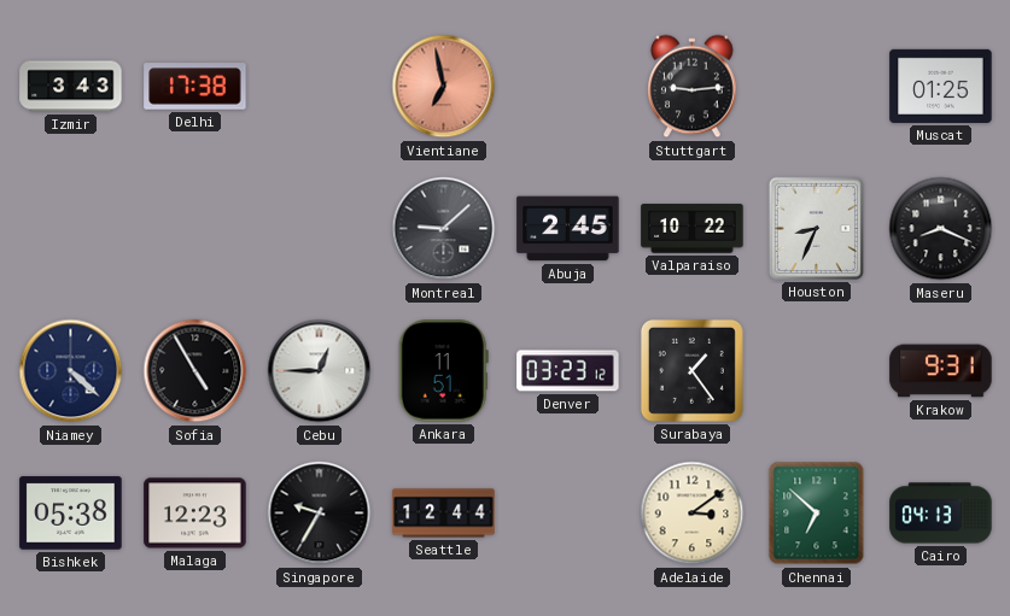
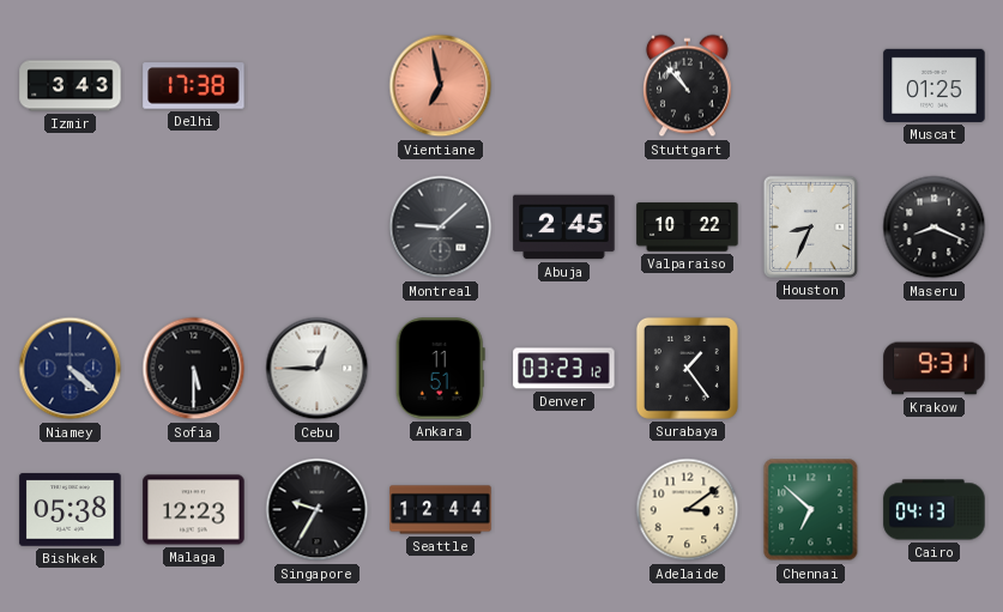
Stuttgart: 9:14 -> 10:53 (688, 86)
Sofia: 4:55 -> 5:30 (194, 369)
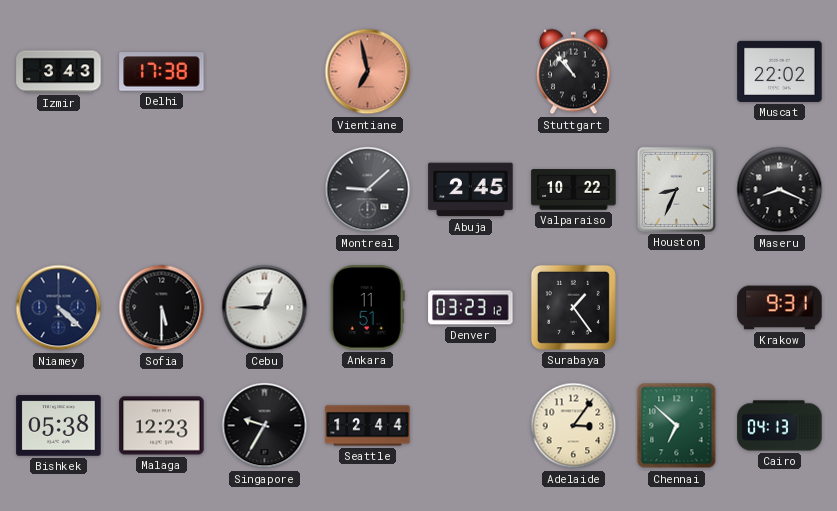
Muscat: 01:25 -> 22:02 (780, 71)
Adelaide: 3:09 -> 3:06 (574, 426)
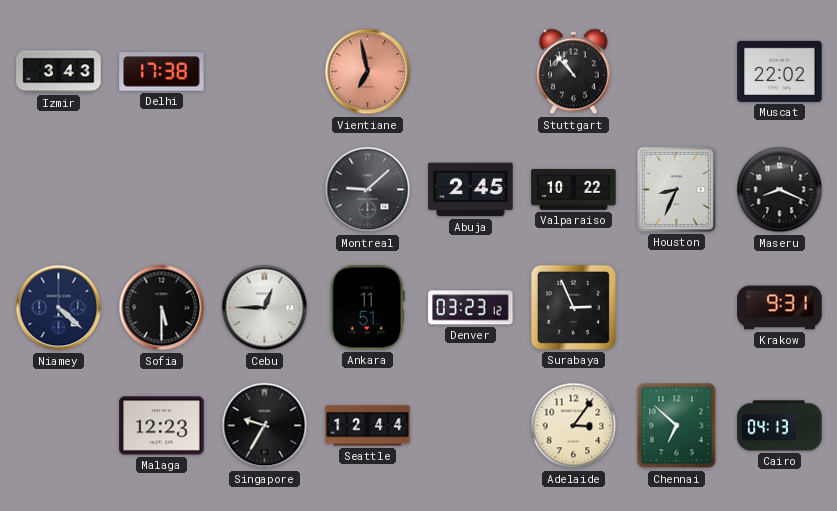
Surabaya: 1:24 -> 2:56 (573, 307)
Bishkek: 05:38 -> none (59, 426)
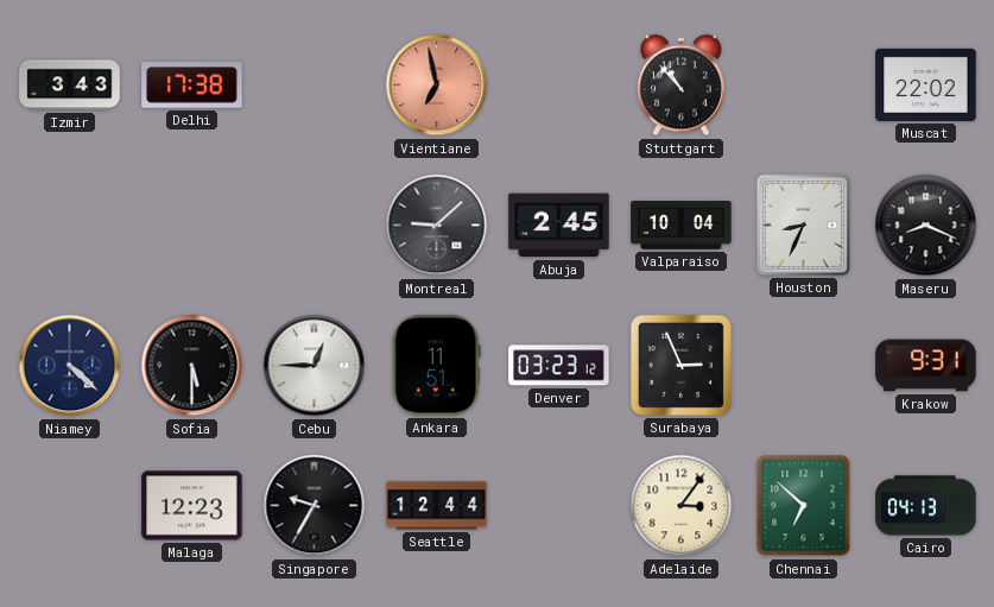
Valparaiso: 10:22 -> 10:04 (682, 226)
